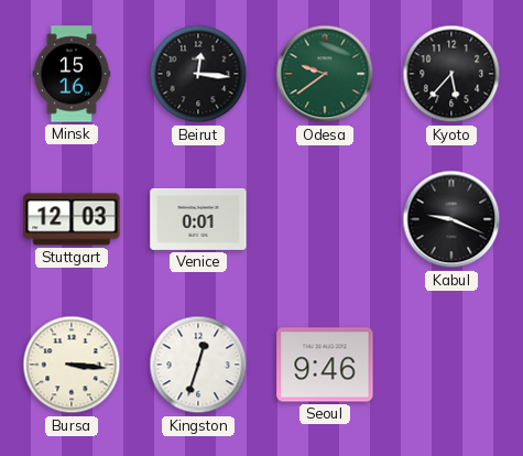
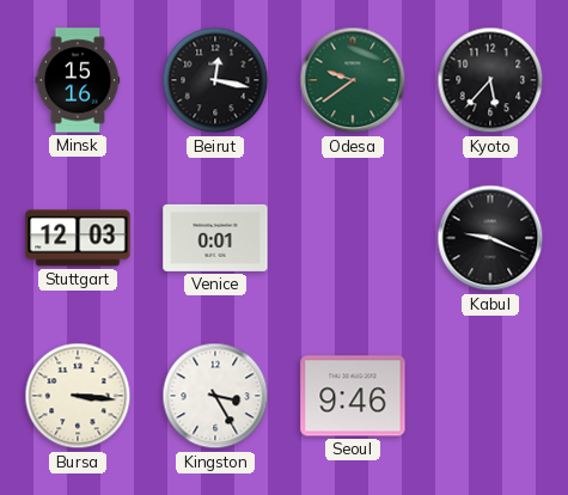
Beirut: 12:16 -> 12:17 (215, 80)
Kingston: 12:33 -> 3:25 (215, 396)
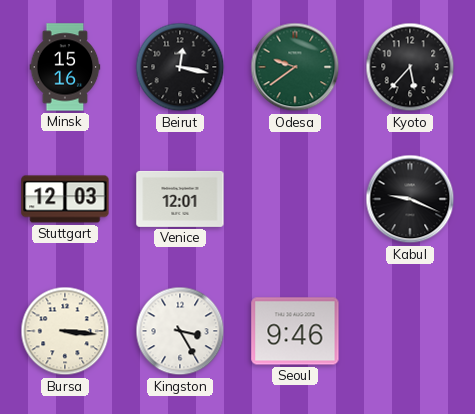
Venice: 0:01 -> 12:01 (180, 199)
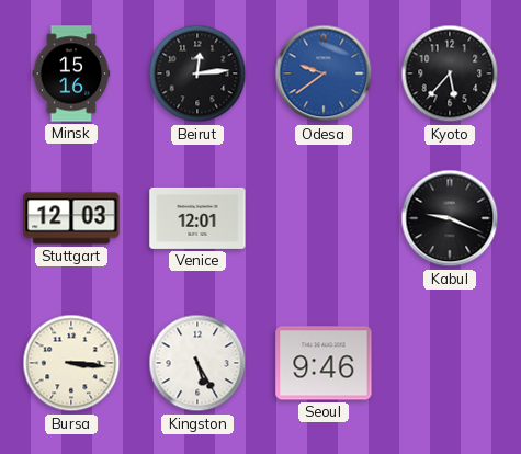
Beirut: 12:17 -> 12:14 (197, 73)
Odesa dial: green -> blue (324, 73)
Kingston: 3:25 -> 5:25 (197, 363)
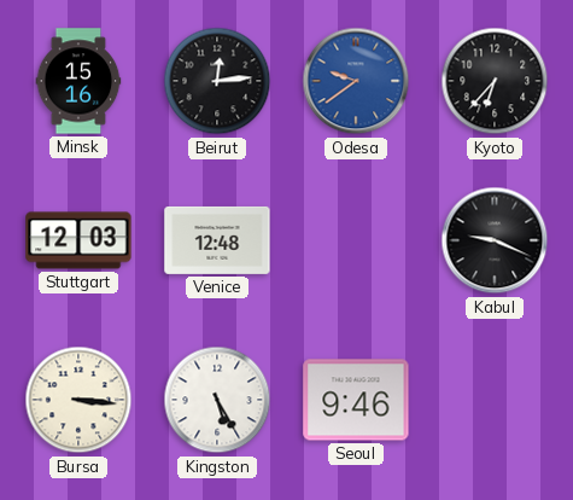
Kyoto: 5:37 -> 6:37 (495, 81)
Venice: 12:01 -> 12:48 (217, 240)
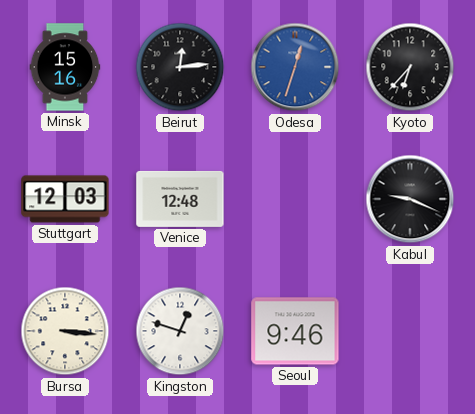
Odesa: 9:39 -> 12:33 (295, 67)
Kingston: 5:25 -> 12:48 (180, 331)
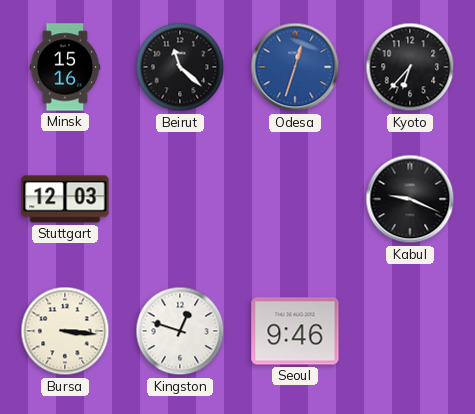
Beirut: 12:14 -> 11:22 (180, 67)
Venice: 12:48 -> none (180, 199)
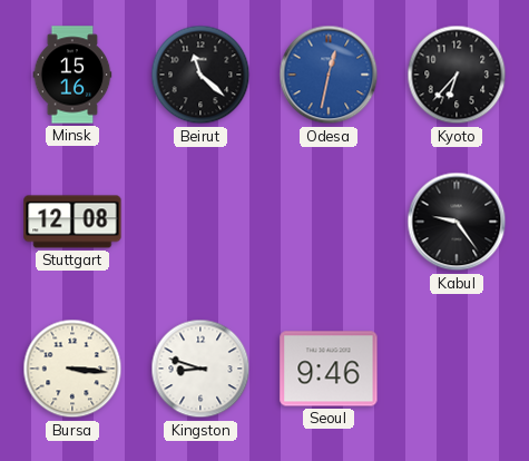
Odesa: 12:33 -> 12:32 (329, 75)
Stuttgart: 12:03 -> 12:08 (72, 222)
Kabul: 9:19 -> 9:24 (457, 222)
Kingston: 12:48 -> 8:48 (200, 369)
